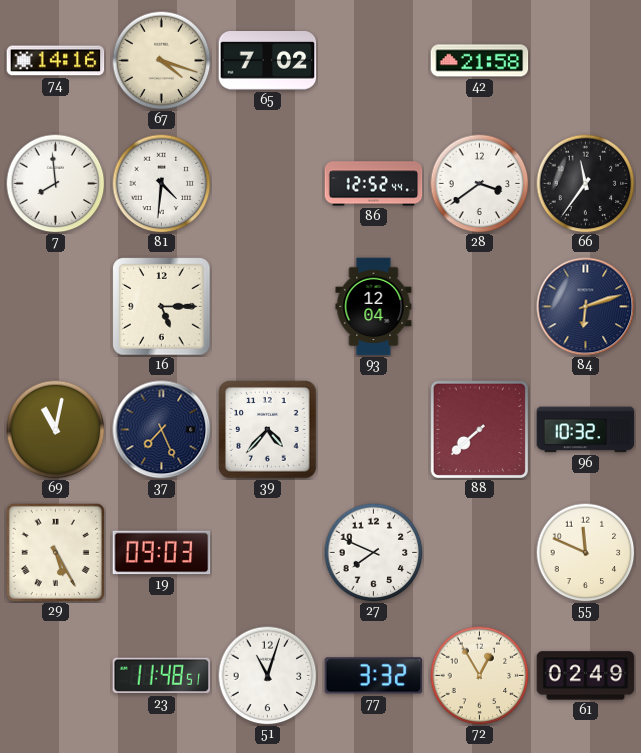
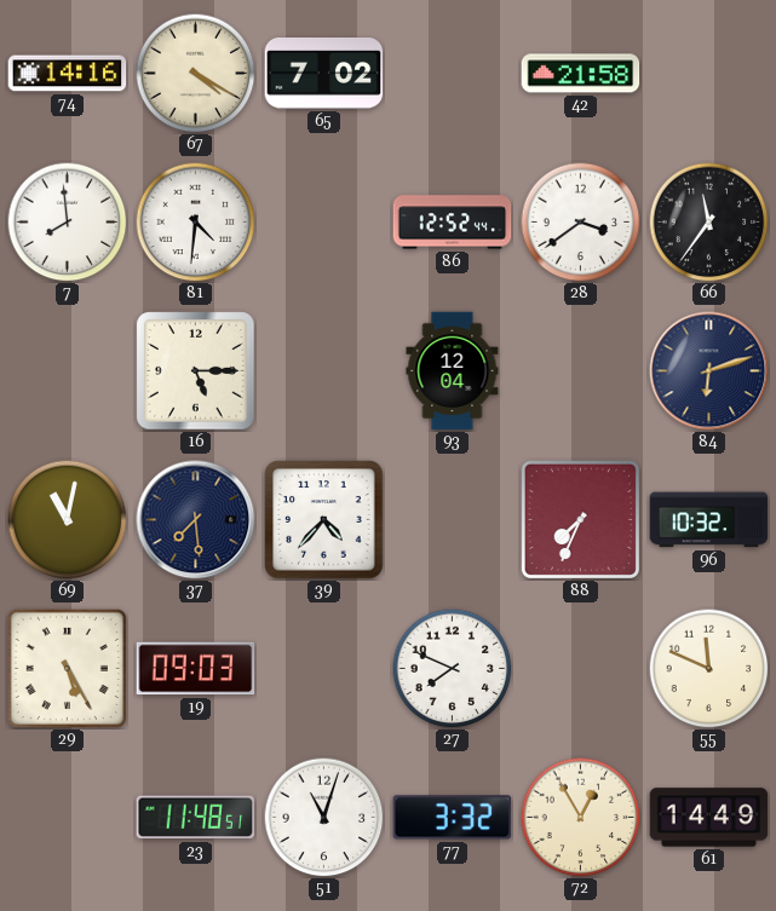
67: 4:18 -> 4:20 (196, 74)
37: 7:26 -> 7:29 (196, 520)
88: 7:38 -> 7:34 (580, 519)
61: 02:49 -> 14:49 (709, 818)
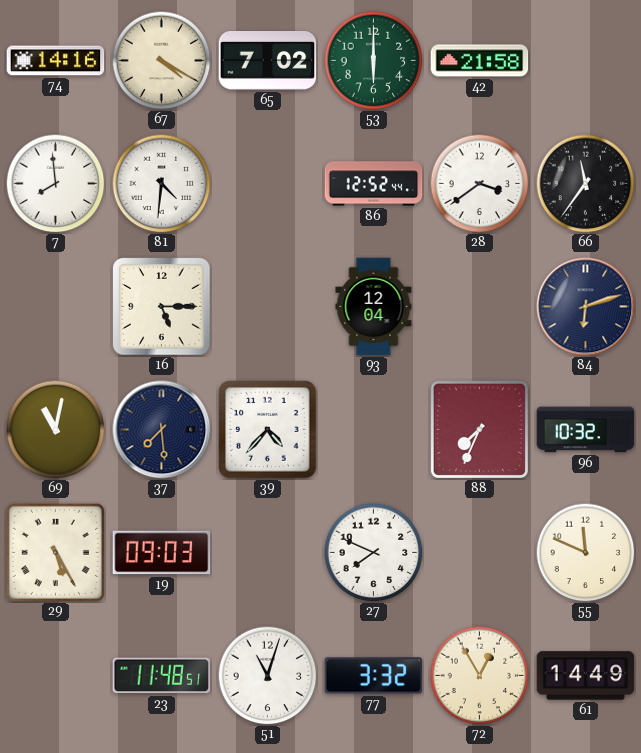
53: none -> 6:00 (374, 61)
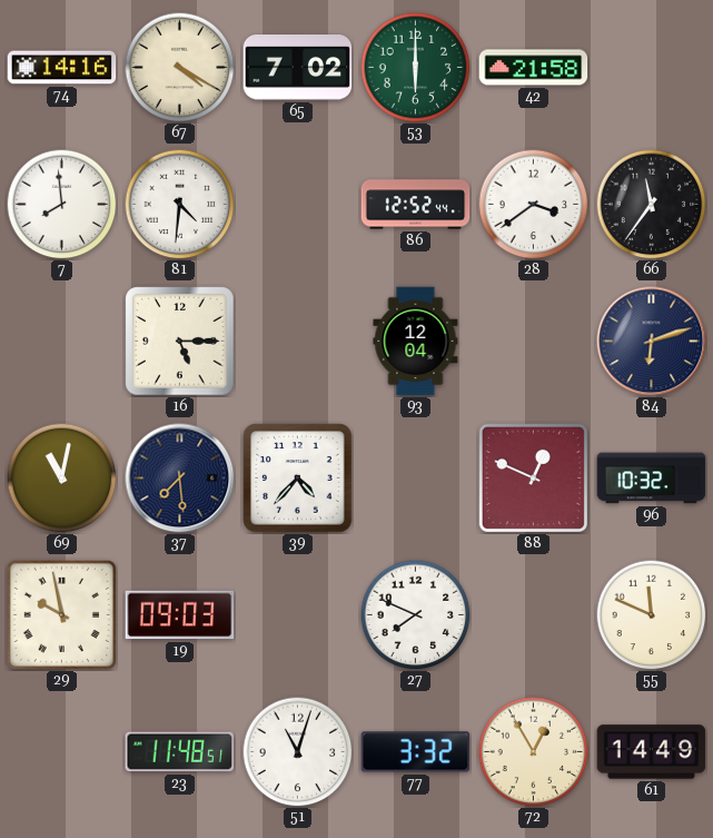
88: 7:34 -> 12:49 (533, 477)
29: 5:25 -> 9:58 (61, 614)
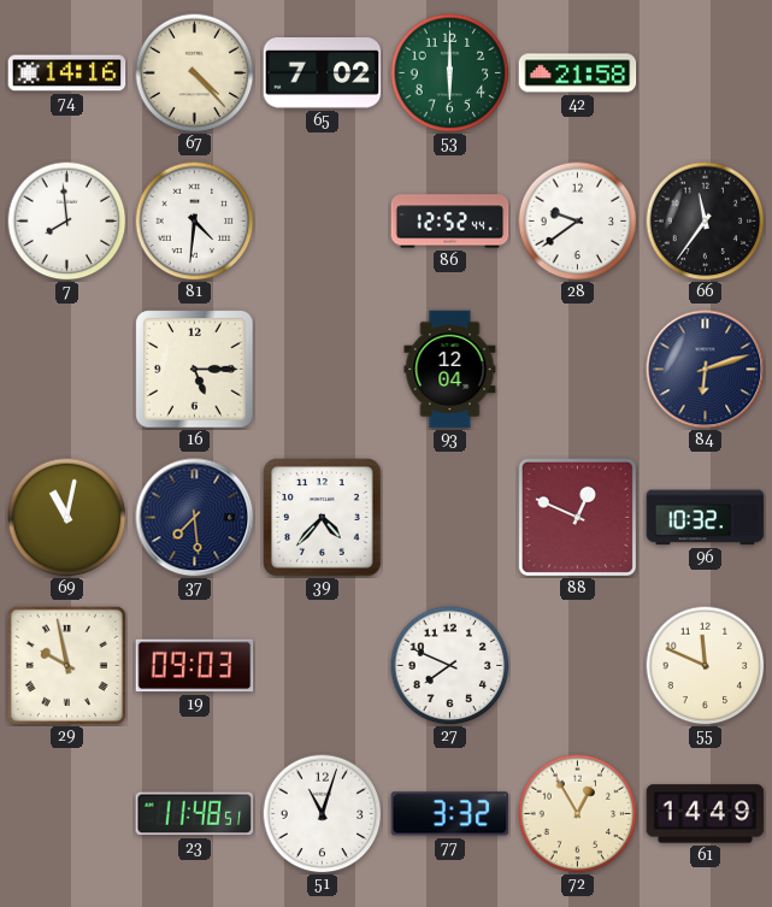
67: 4:20 -> 4:23 (195, 73)
28: 3:39 -> 9:39 (578, 222)
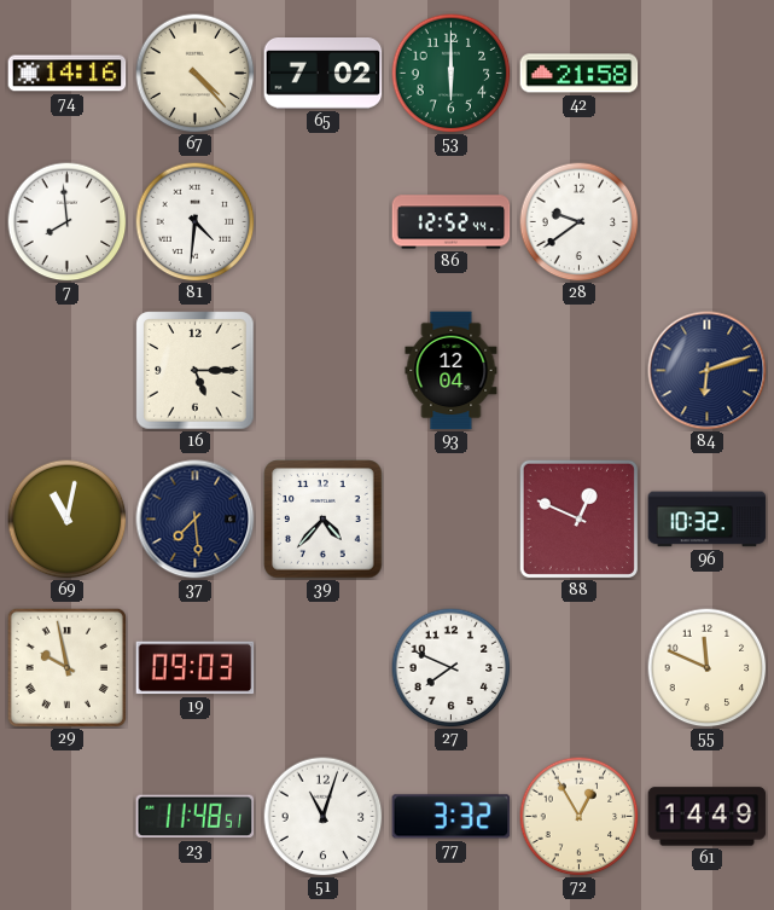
66: 11:36 -> none (706, 222)
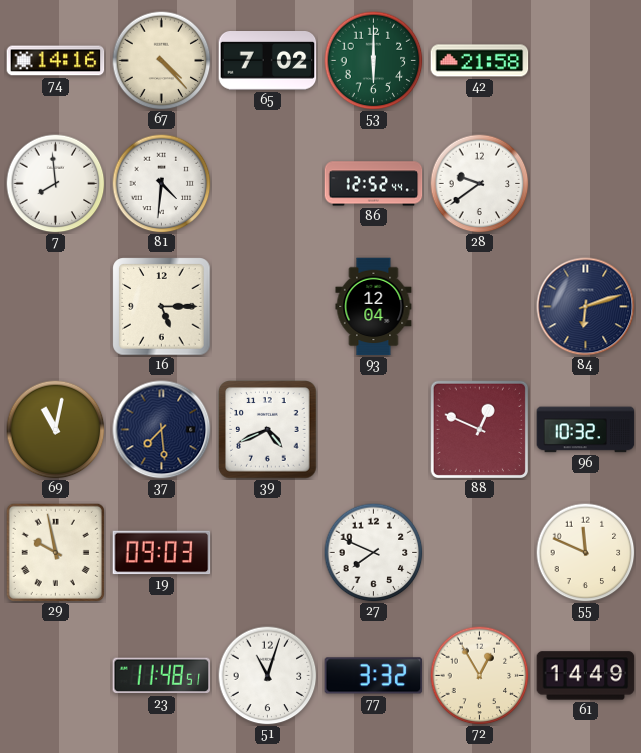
39: 4:37 -> 4:41 (268, 430)
